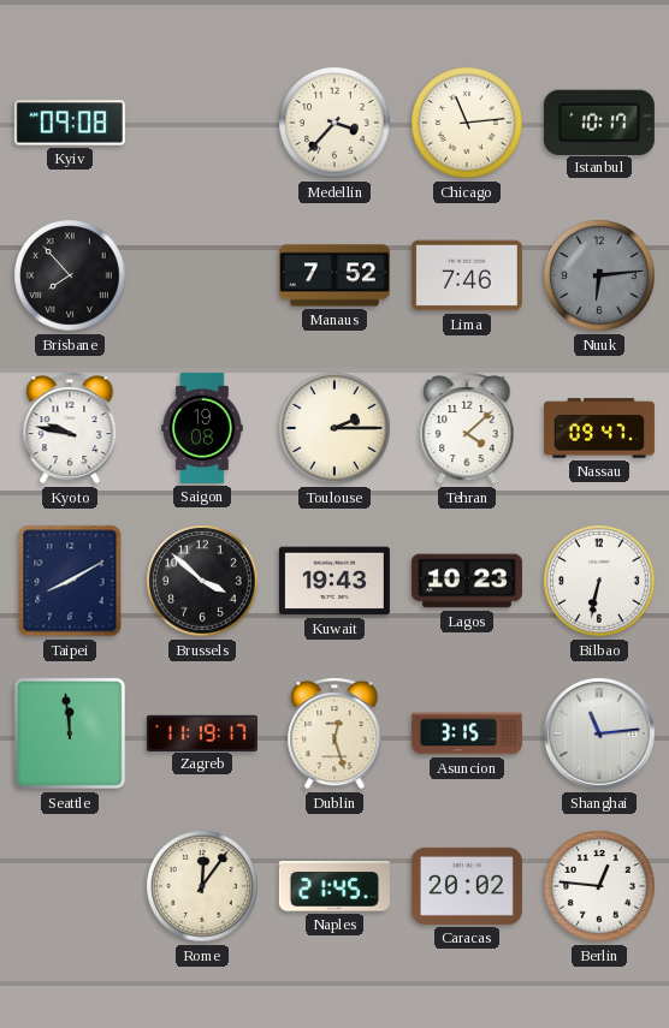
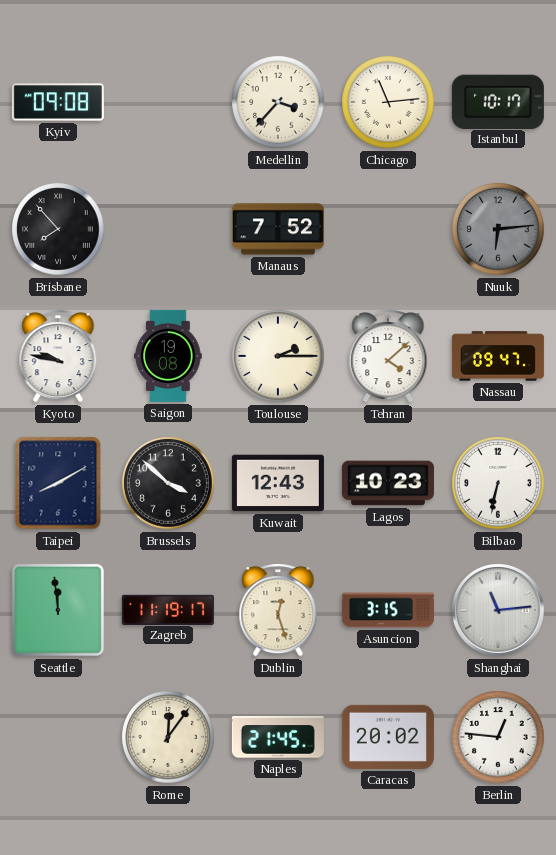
Lima: 7:46 -> none (467, 275)
Kuwait: 19:43 -> 12:43 (278, 483)
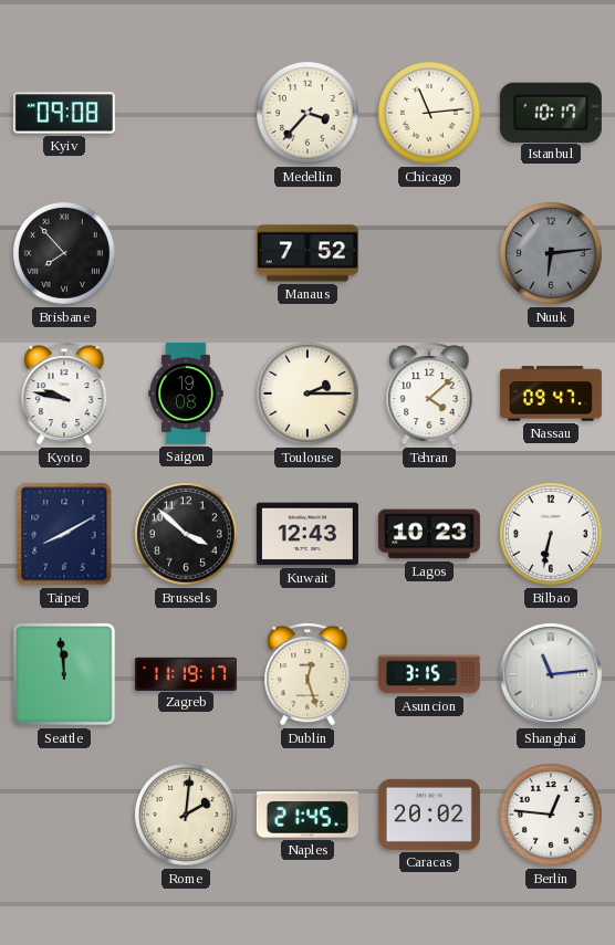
Rome: 12:06 -> 2:01 (186, 815)
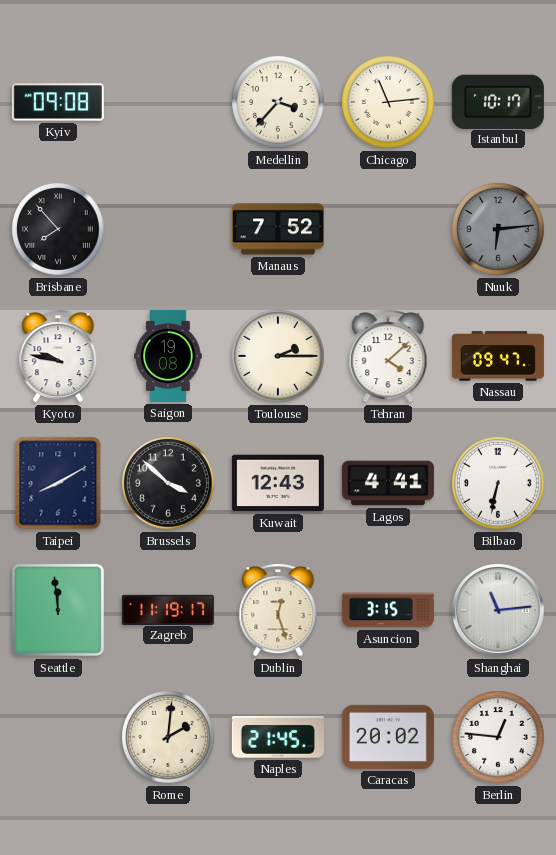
Lagos: 10:23 -> 4:41 (388, 483)
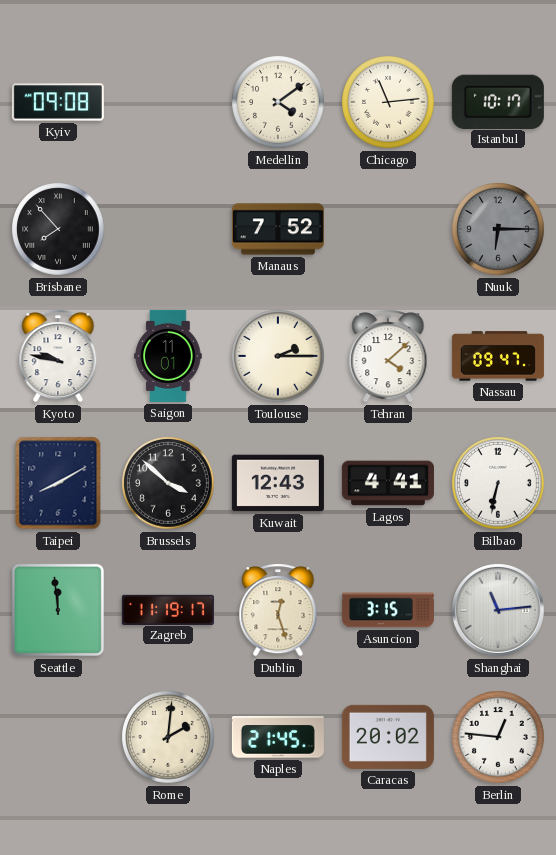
Medellin: 3:37 -> 4:09 (278, 102)
Nuuk: 6:14 -> 6:15 (498, 229)
Saigon: 19:08 -> 11:01 (168, 356)
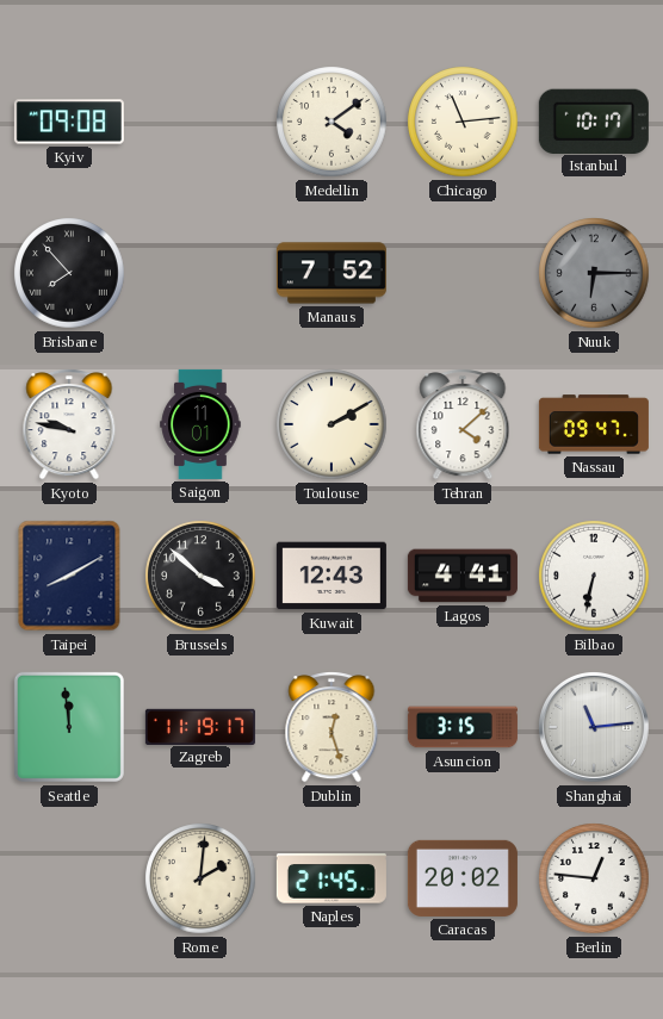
Toulouse: 2:15 -> 2:10 (331, 424)
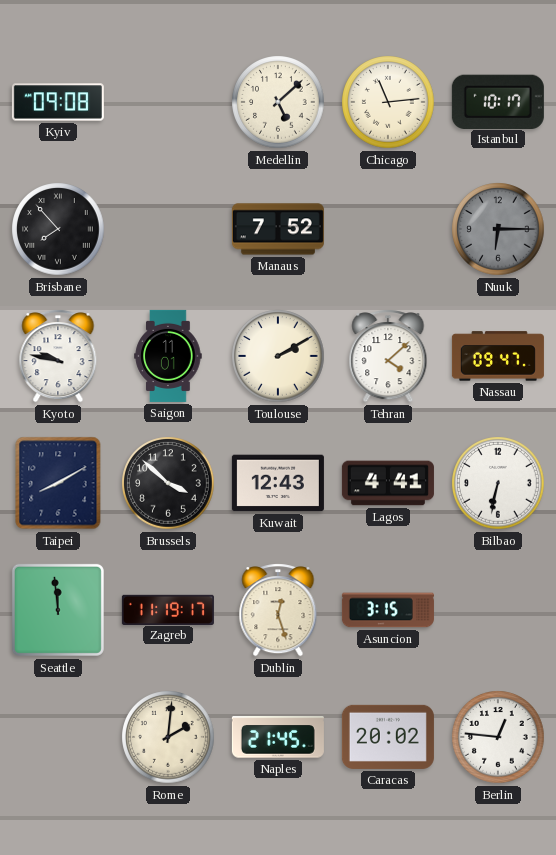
Medellin: 4:09 -> 5:08 (278, 102)
Shanghai: 11:14 -> none (595, 728)
